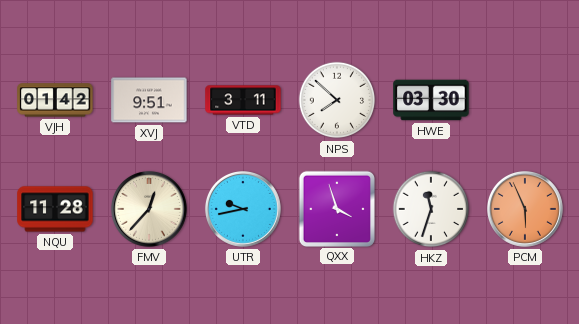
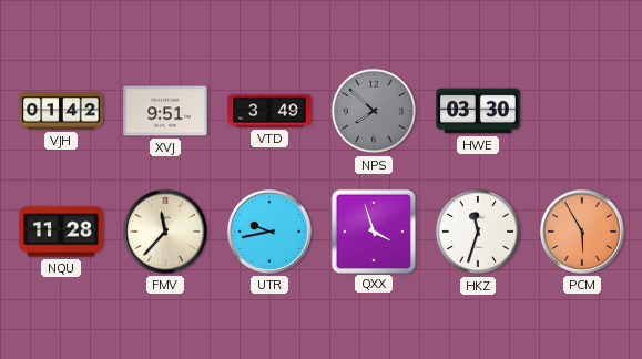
VTD: 3:11 -> 3:49 (269, 111)
NPS dial: white -> grey (374, 111)
FMV: 12:37 -> 11:37 (165, 232)
PCM: 5:56 -> 5:55 (582, 232)
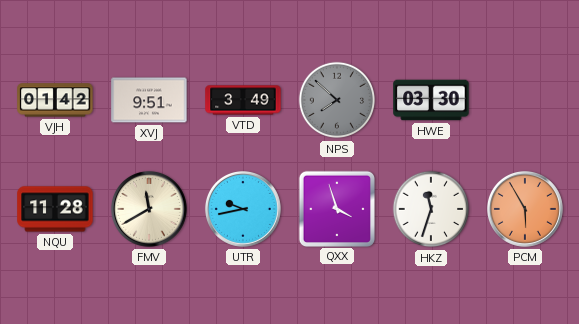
FMV: 11:37 -> 11:40 (149, 209)
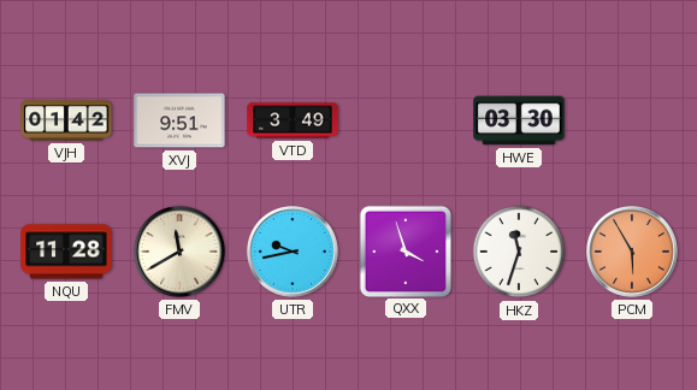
NPS: 7:52 -> none (337, 100)
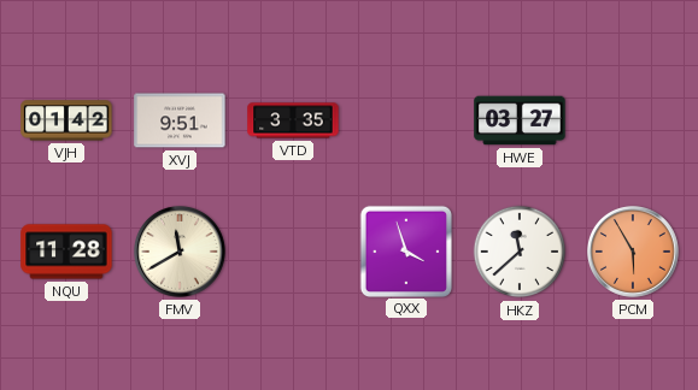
VTD: 3:49 -> 3:35 (293, 120)
HWE: 03:30 -> 03:27 (520, 120)
UTR: 9:43 -> none (293, 252)
HKZ: 11:33 -> 11:38 (520, 252)
